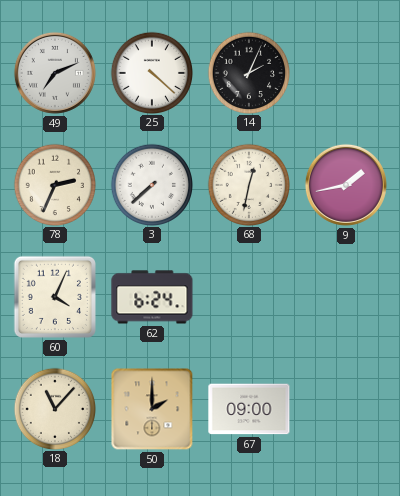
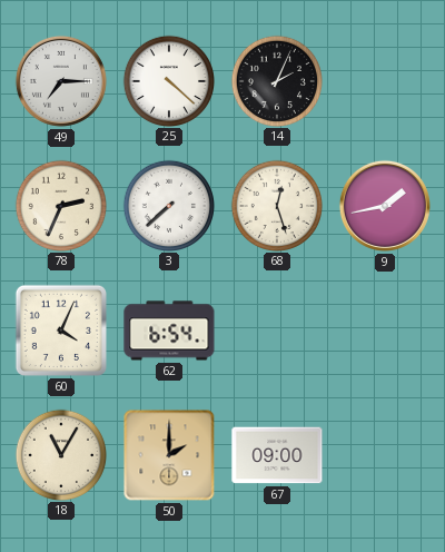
49: 7:11 -> 7:15 (61, 81)
68: 12:32 -> 12:27 (276, 205)
62: 6:24 -> 6:54 (169, 331)
18: 11:07 -> 11:05 (60, 454)
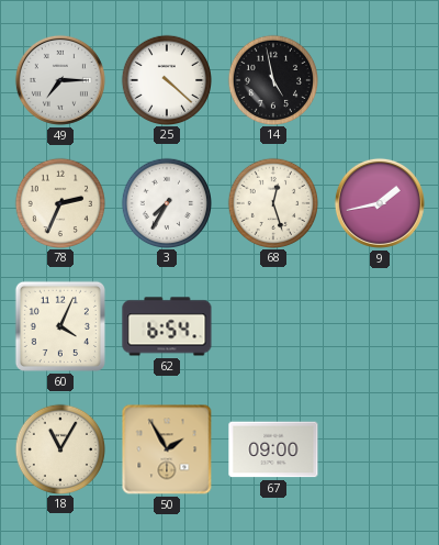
14: 2:04 -> 4:58 (272, 79)
3: 7:38 -> 7:35 (166, 202)
50: 2:00 -> 1:55 (167, 449)
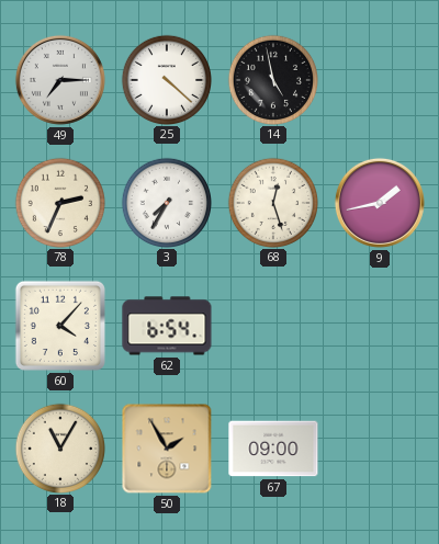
60: 4:04 -> 4:07 (60, 326)
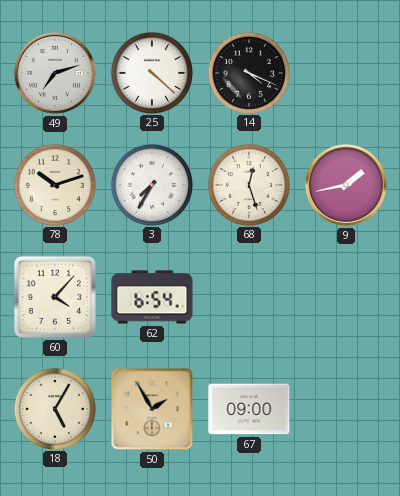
49: 7:15 -> 7:12 (55, 73)
14: 4:58 -> 4:19 (248, 72)
78: 2:34 -> 10:12 (54, 184)
18: 11:05 -> 5:05 (54, 408)
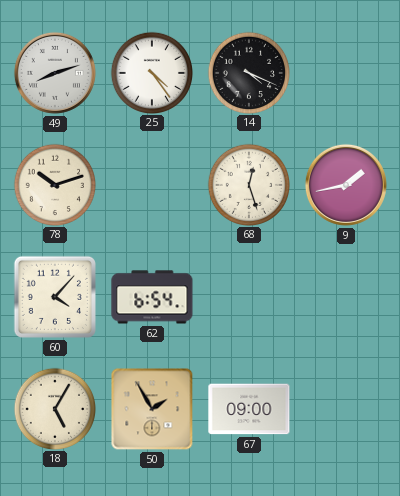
49: 7:12 -> 8:12 (55, 73)
25: 4:22 -> 4:24 (151, 72)
3: 7:35 -> none (151, 184)
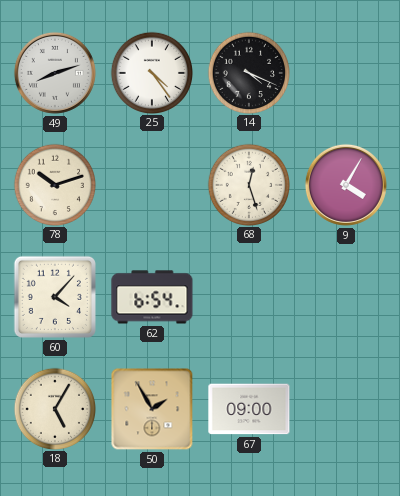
9: 1:43 -> 4:05 (346, 185)
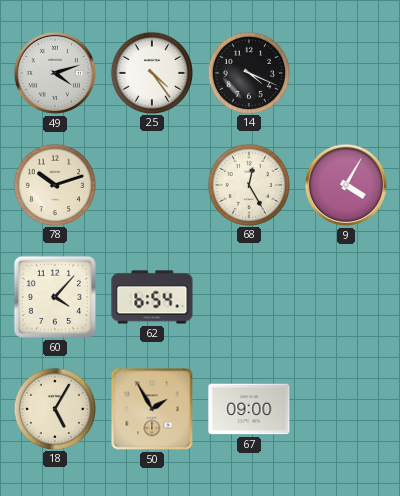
49: 8:12 -> 4:12 (55, 73)
68: 12:27 -> 12:25 (248, 184)
